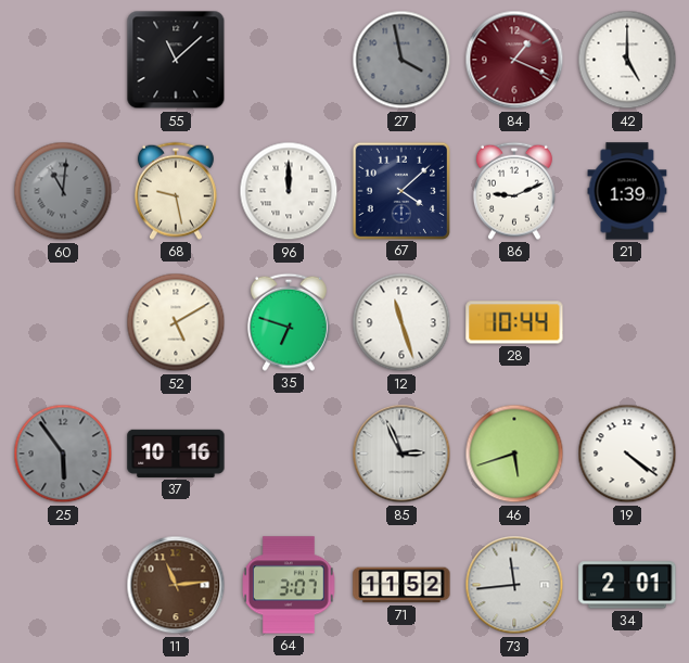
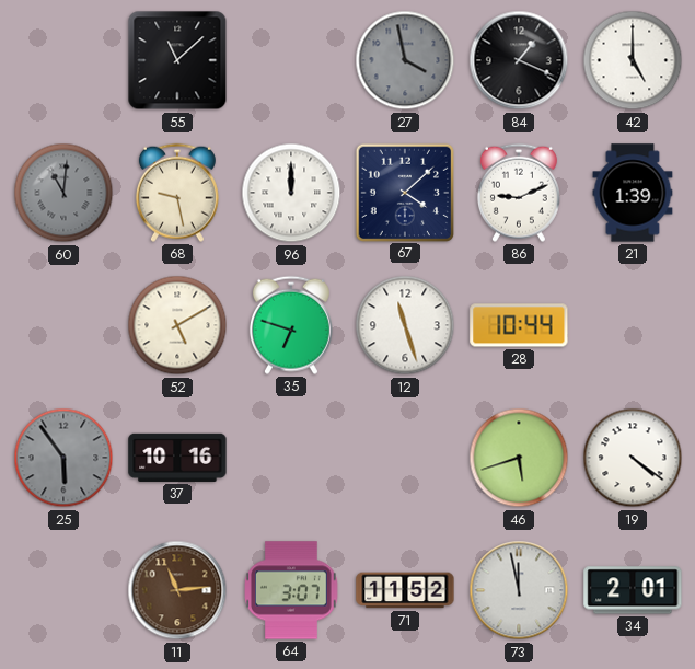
84 dial: burgundy -> black (519, 60)
85: 2:56 -> none (401, 454)
73: 11:44 -> 11:58 (519, 590)
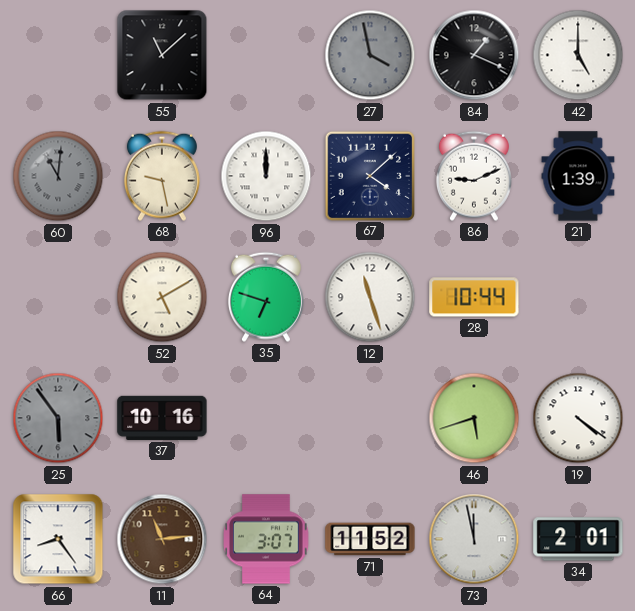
66: none -> 8:24 (58, 539)
